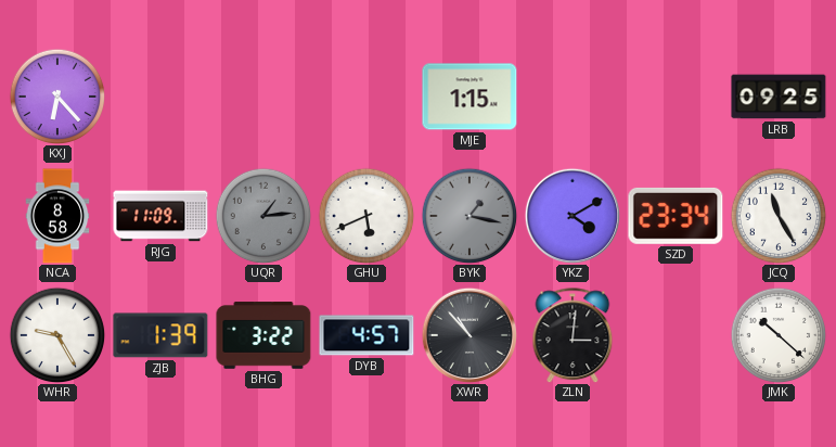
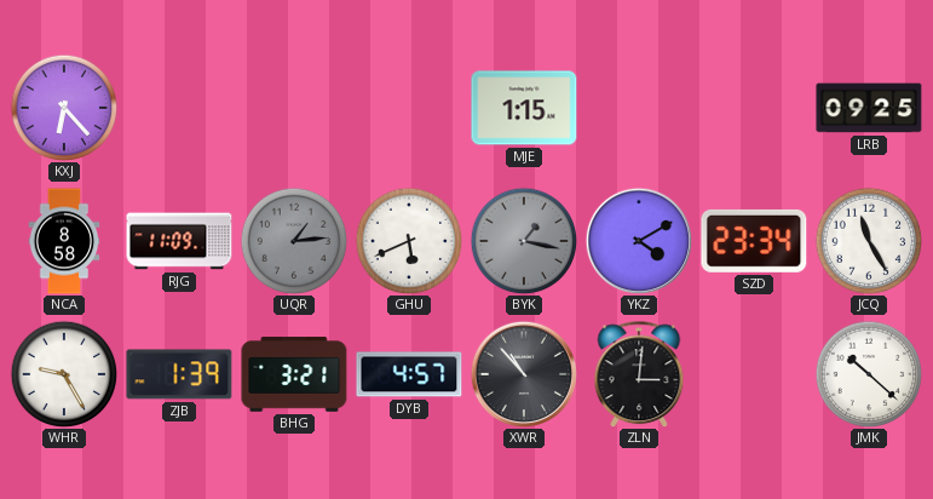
BHG: 3:22 -> 3:21 (294, 374)
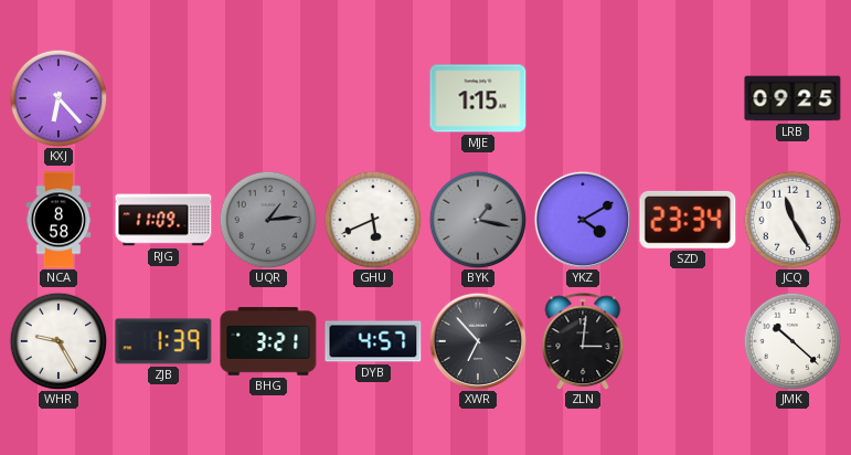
XWR: 10:53 -> 6:53 (477, 340)
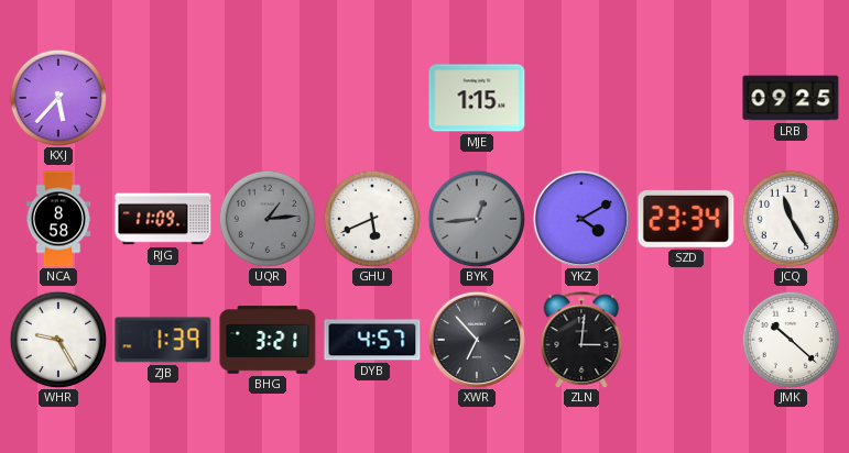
KXJ: 6:23 -> 5:37 (58, 98)
BYK: 1:17 -> 12:44 (477, 219)
